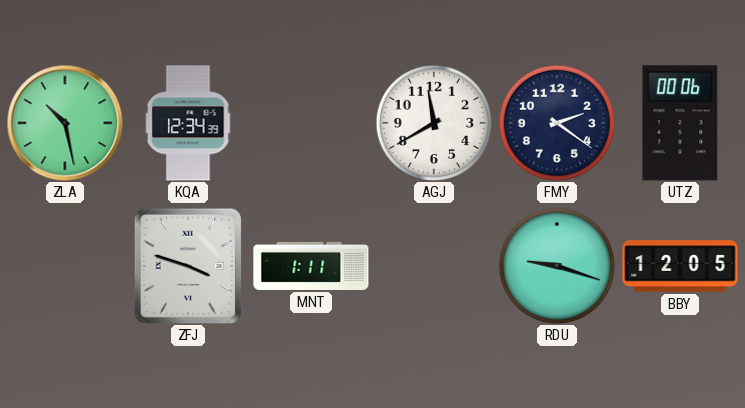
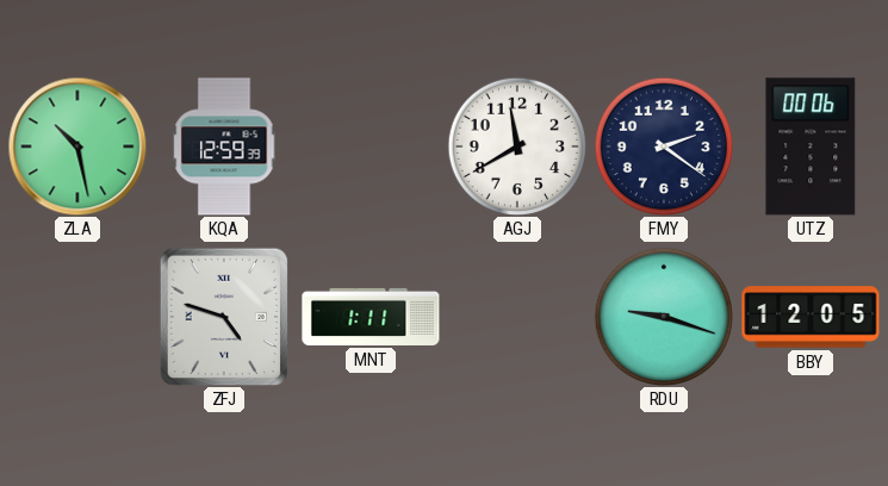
KQA: 12:34 -> 12:59 (224, 147)
ZFJ: 3:48 -> 4:48 (224, 317)
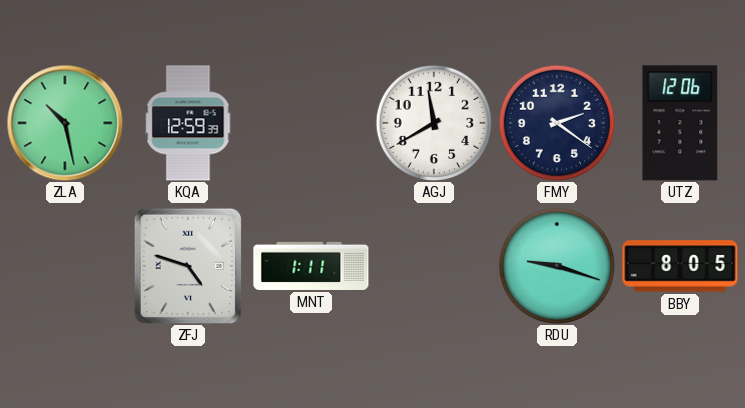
UTZ: 00:06 -> 12:06 (680, 123)
BBY: 12:05 -> 8:05 (680, 266)
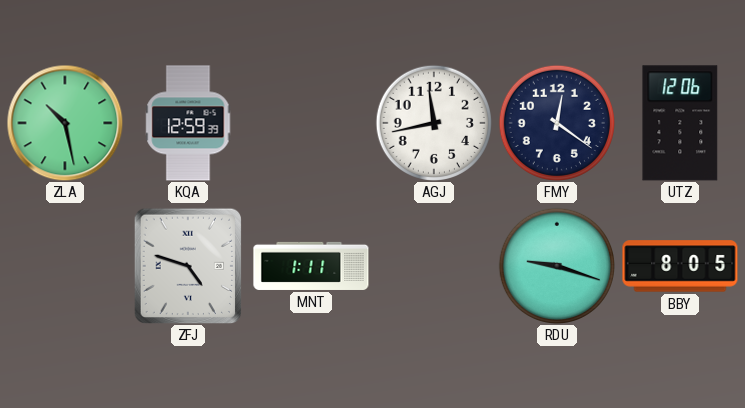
AGJ: 11:40 -> 11:43 (433, 122)
FMY: 2:21 -> 12:21 (556, 122)
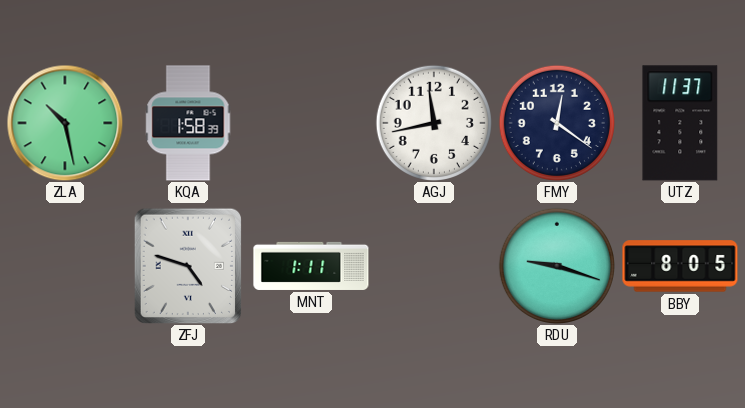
KQA: 12:59 -> 1:58 (188, 123)
UTZ: 12:06 -> 11:37 (680, 123)
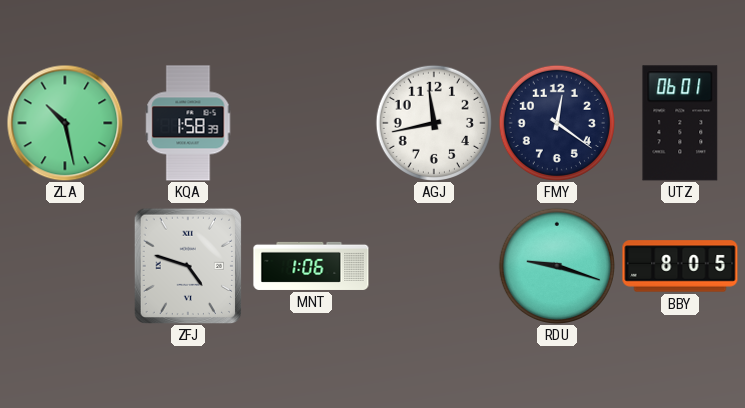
UTZ: 11:37 -> 06:01 (680, 123)
MNT: 1:11 -> 1:06 (311, 266)
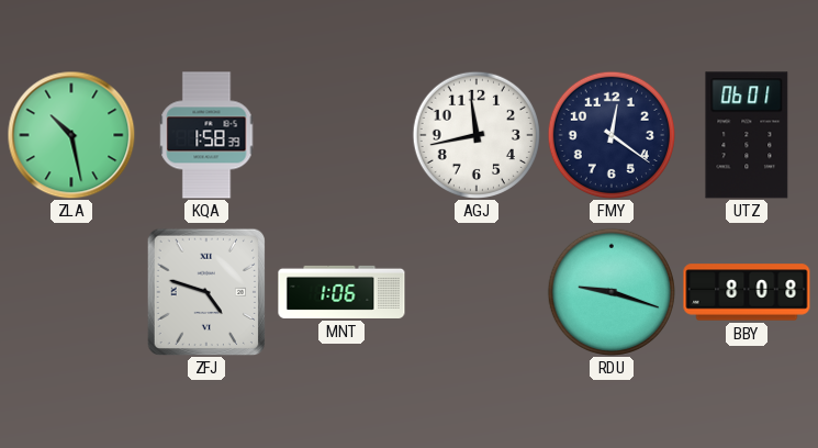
BBY: 8:05 -> 8:08 (747, 292)
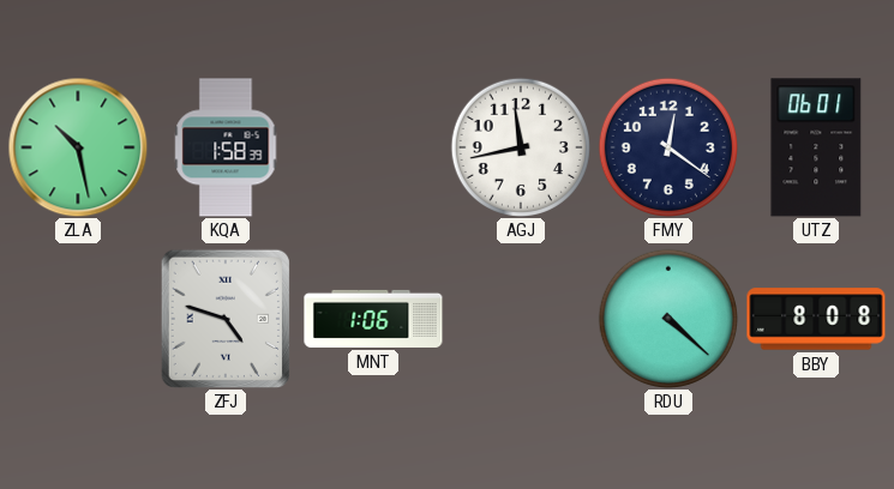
RDU: 9:18 -> 4:22 (667, 318)
